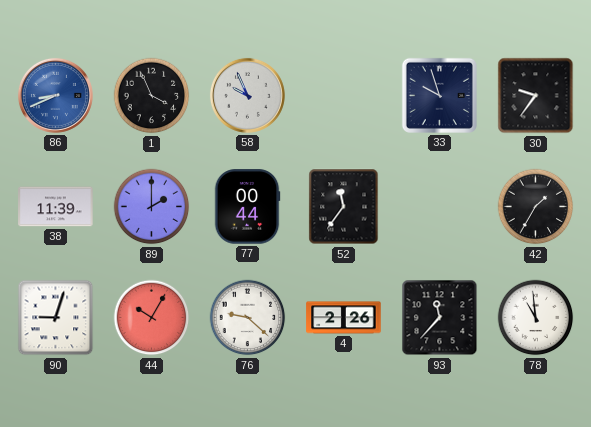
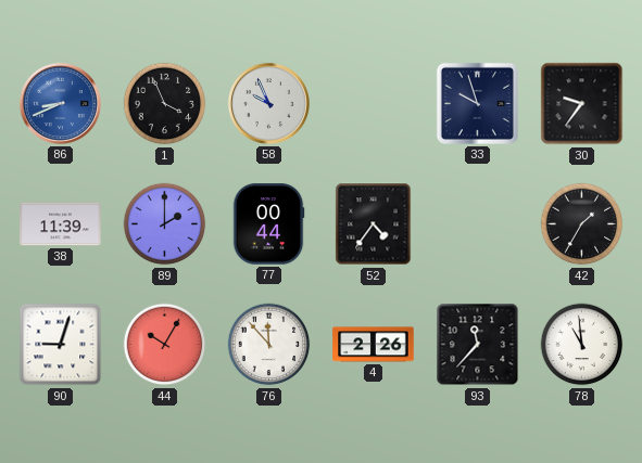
52: 11:36 -> 4:36 (374, 224)
76: 9:22 -> 11:53 (269, 345)
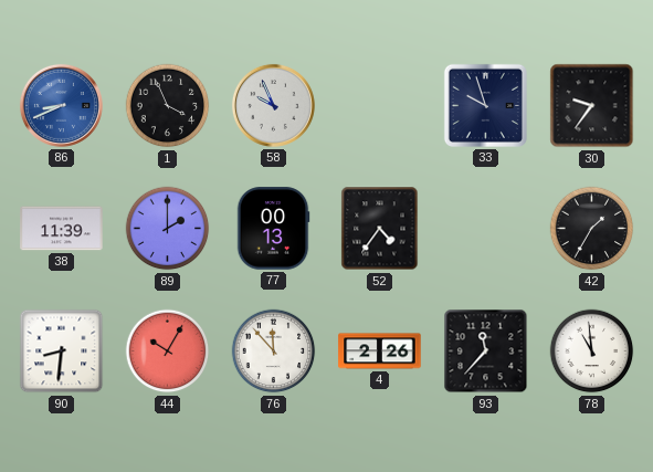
77: 00:44 -> 00:13 (273, 229)
90: 9:03 -> 8:31 (62, 352)
